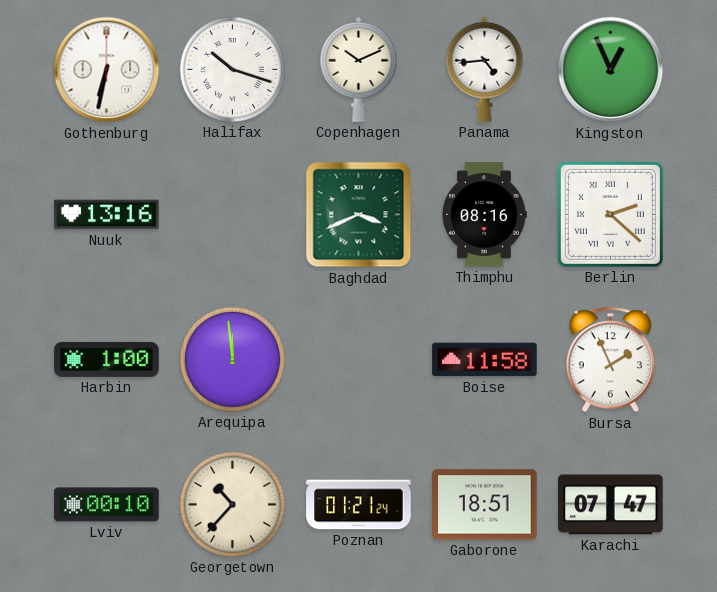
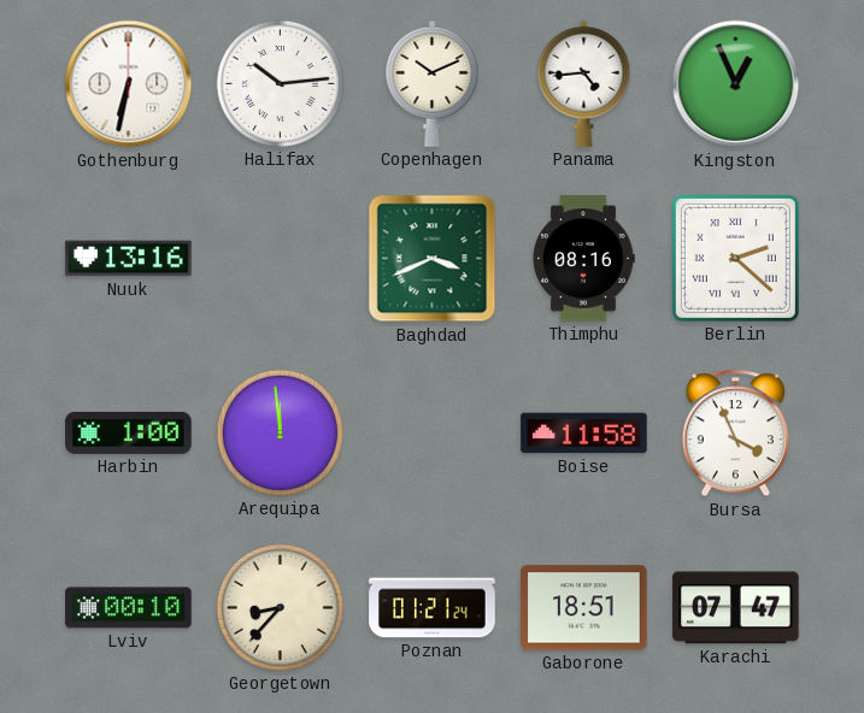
Halifax: 10:18 -> 10:14 (280, 83)
Bursa: 1:56 -> 3:56 (735, 434)
Georgetown: 10:37 -> 8:37 (280, 607)
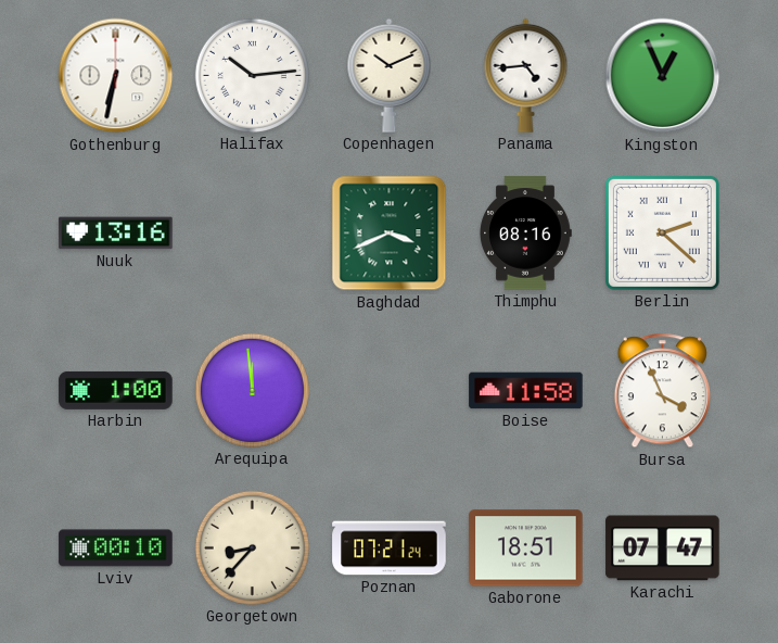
Poznan: 01:21 -> 07:21 (390, 549)
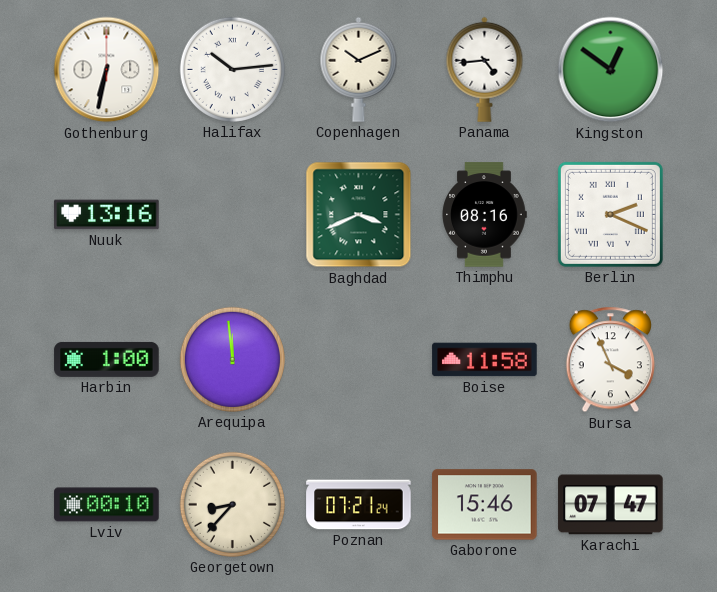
Kingston: 12:56 -> 12:51 (611, 70)
Berlin: 2:22 -> 2:19 (610, 214)
Gaborone: 18:51 -> 15:46 (485, 505)
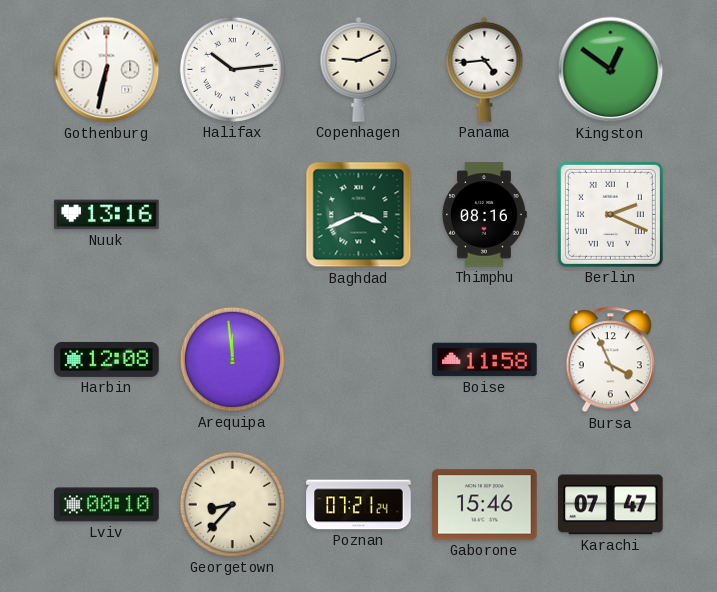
Copenhagen: 10:11 -> 9:11 (359, 69)
Harbin: 1:00 -> 12:08 (107, 359)
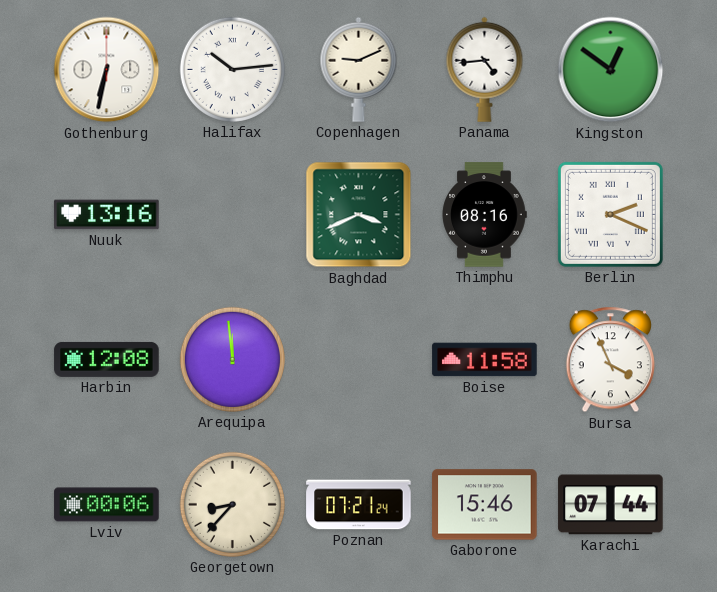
Lviv: 00:10 -> 00:06 (107, 505)
Karachi: 07:47 -> 07:44 (611, 505)
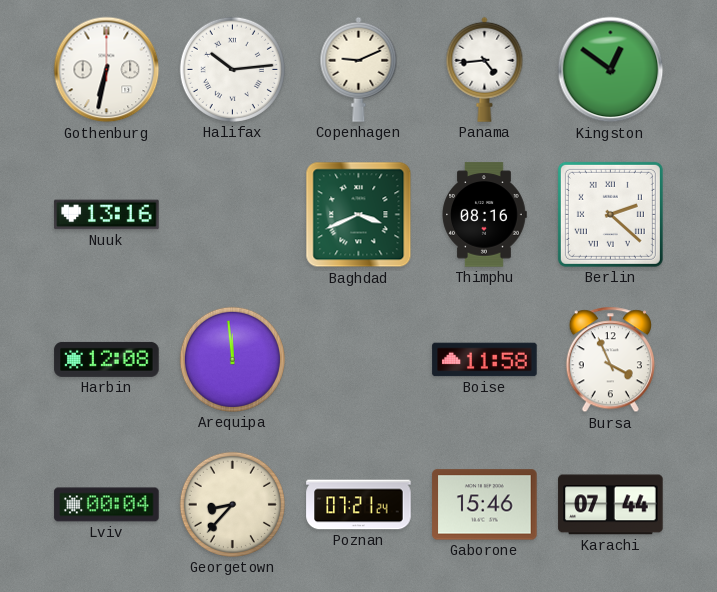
Berlin: 2:19 -> 2:22 (610, 214)
Lviv: 00:06 -> 00:04 (107, 505)
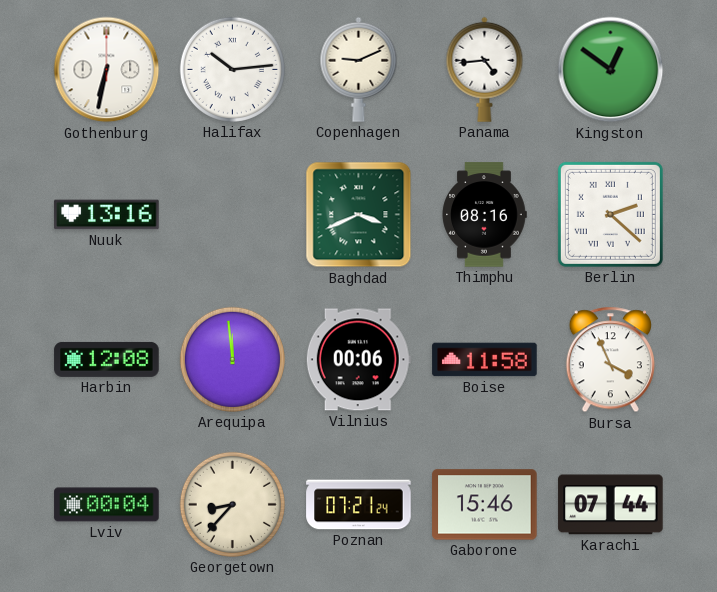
Vilnius: none -> 00:06 (358, 360)
